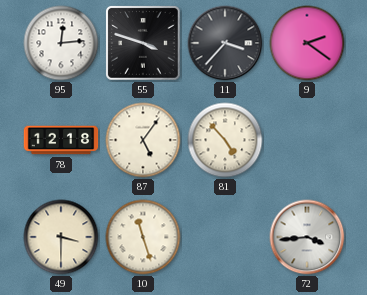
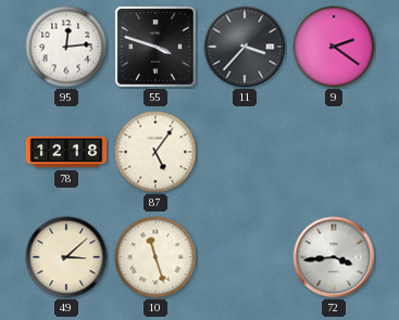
81: 4:53 -> none (225, 140)
49: 3:30 -> 3:08 (66, 257)
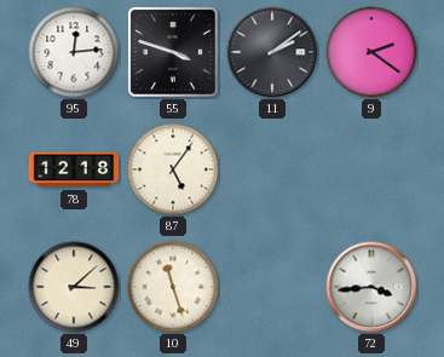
11: 3:37 -> 2:09 (272, 52)
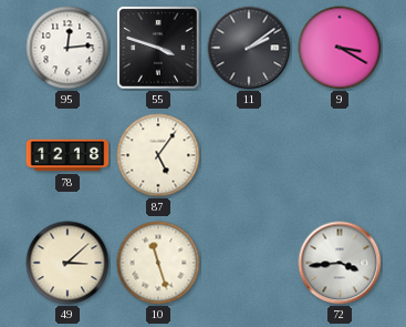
9: 2:21 -> 3:20 (340, 48)
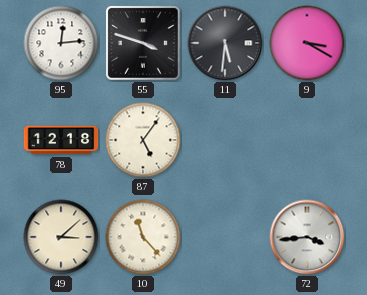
11: 2:09 -> 5:31 (225, 43)
10: 11:27 -> 11:23 (143, 237)
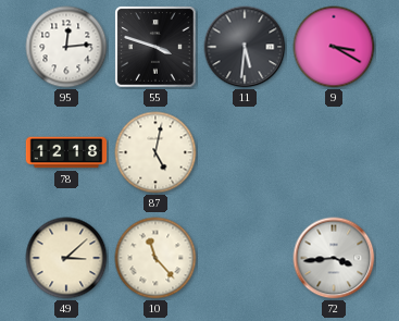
87: 5:06 -> 5:02 (155, 152)
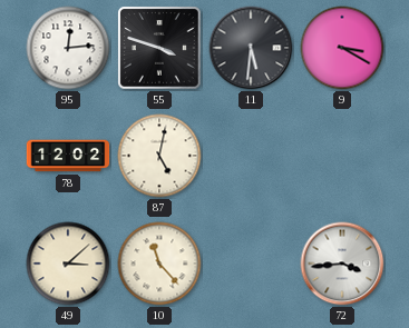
78: 12:18 -> 12:02 (68, 156)
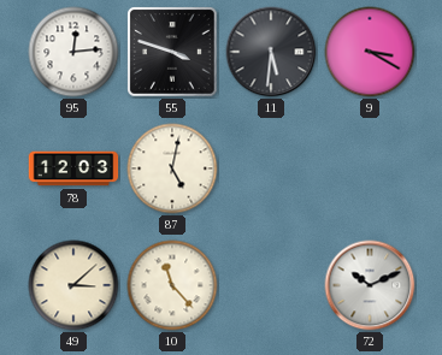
78: 12:02 -> 12:03 (73, 168)
72: 3:44 -> 10:11 (370, 285)
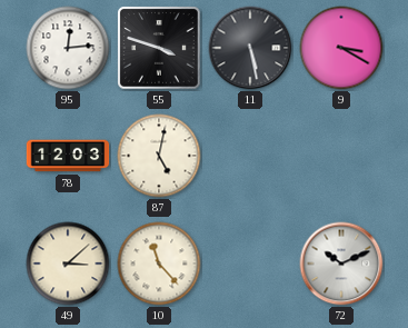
11: 5:31 -> 5:28 (250, 48)
